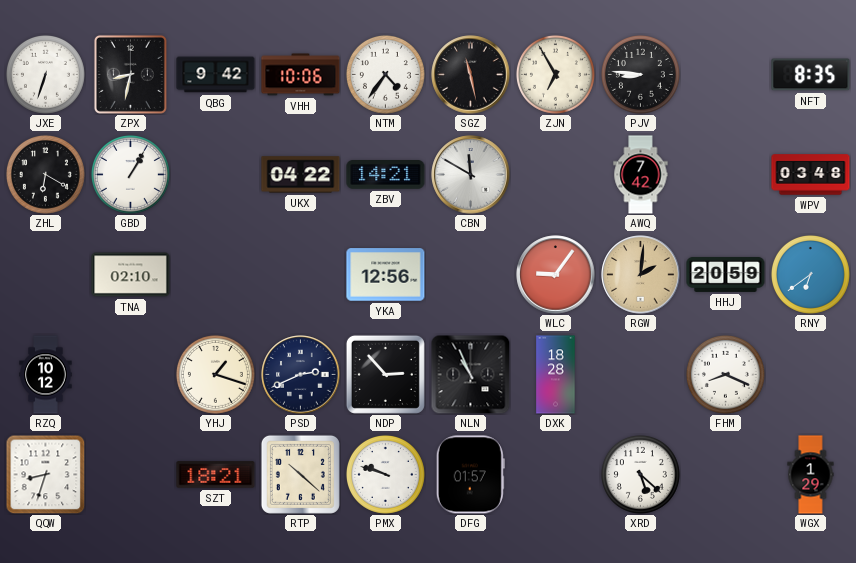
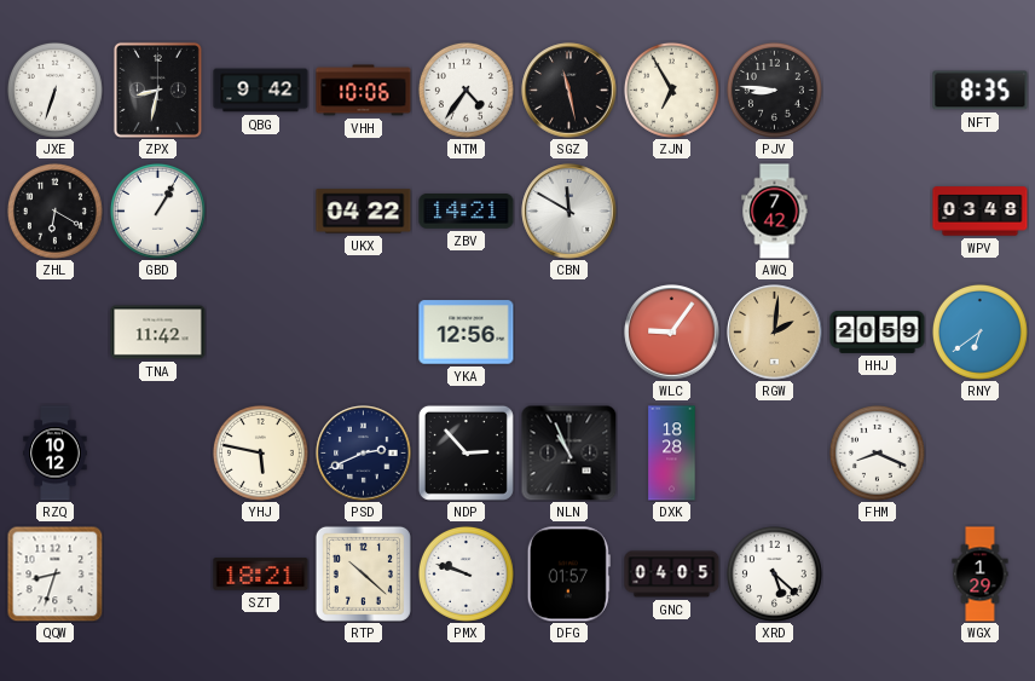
TNA: 02:10 -> 11:42 (158, 333)
YHJ: 1:18 -> 5:47 (260, 452)
GNC: none -> 04:05 (672, 575)
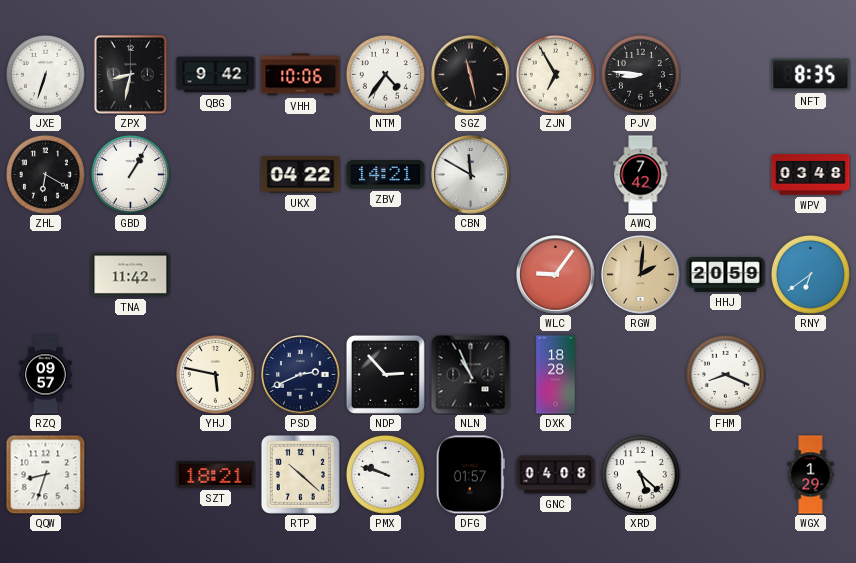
YKA: 12:56 -> none (467, 333)
RZQ: 10:12 -> 09:57 (46, 375)
GNC: 04:05 -> 04:08 (556, 475)
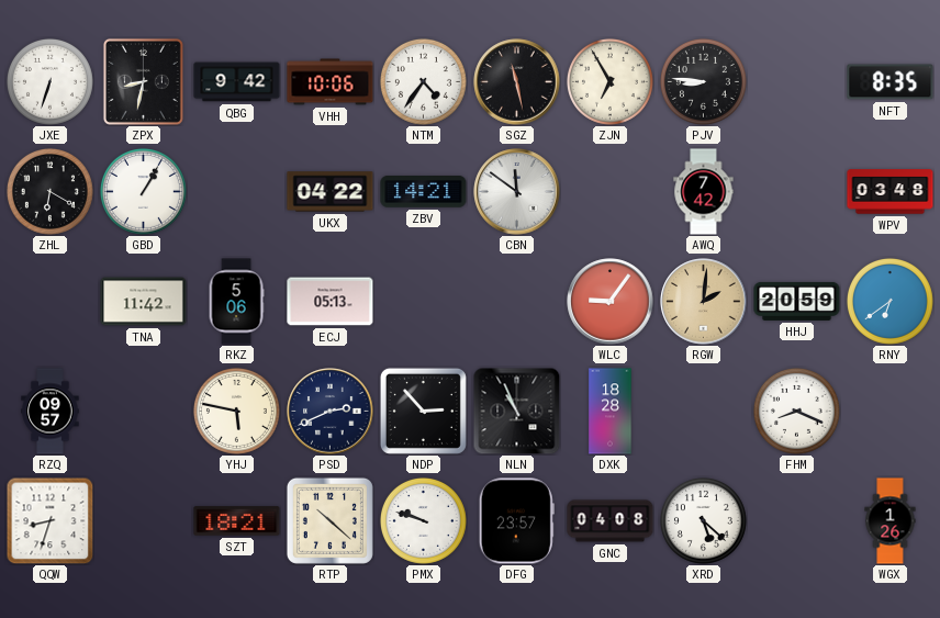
CBN: 11:50 -> 11:51 (517, 192)
RKZ: none -> 5:06 (236, 302)
ECJ: none -> 05:13 (331, 302)
DFG: 01:57 -> 23:57 (516, 521)
WGX: 1:29 -> 1:26 (891, 521)
